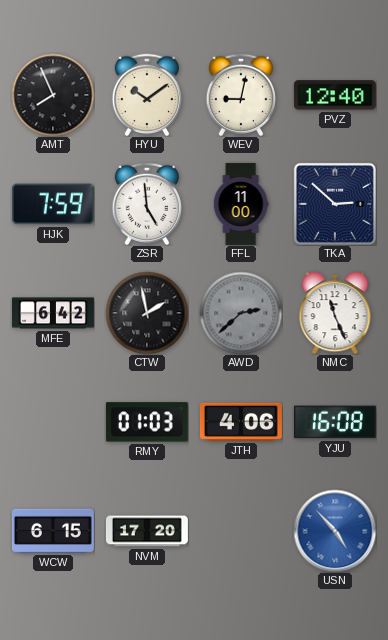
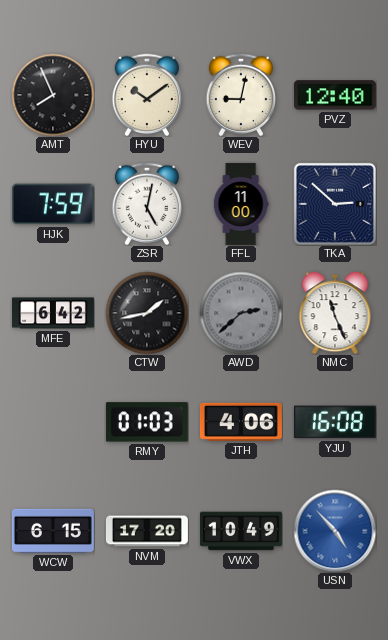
ZSR: 4:59 -> 5:02 (146, 203)
CTW: 1:58 -> 1:43 (147, 313)
VWX: none -> 10:49 (241, 531)
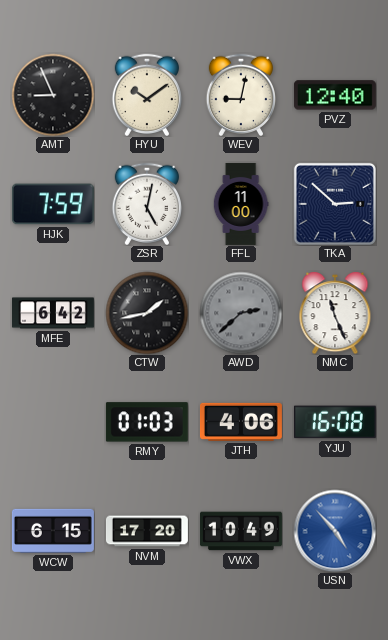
AMT: 7:56 -> 8:56 (53, 95)
